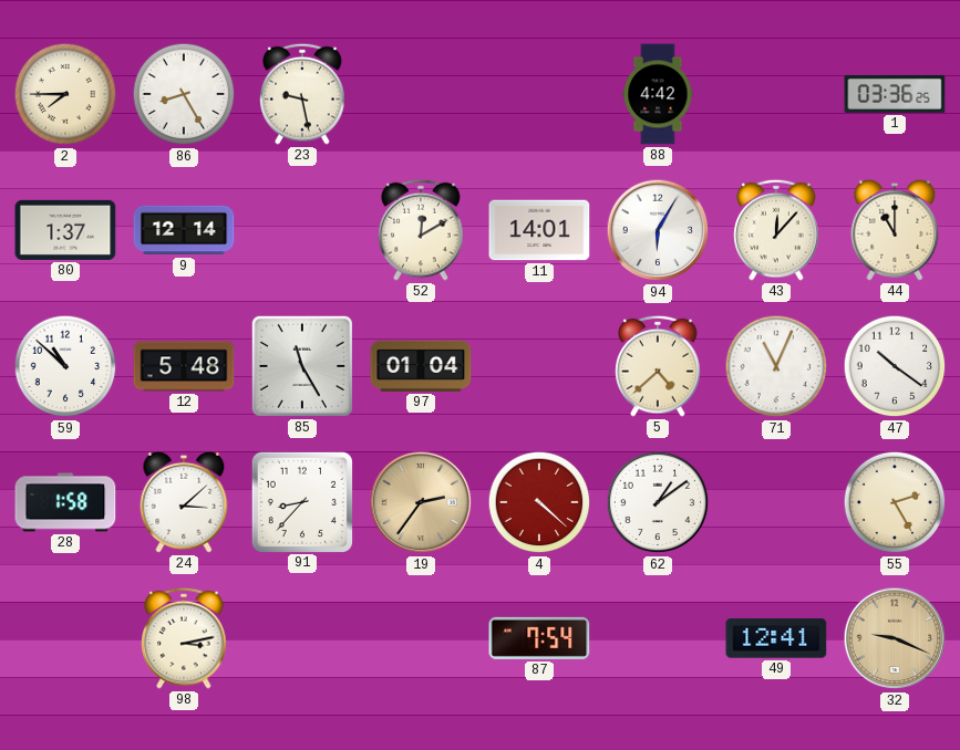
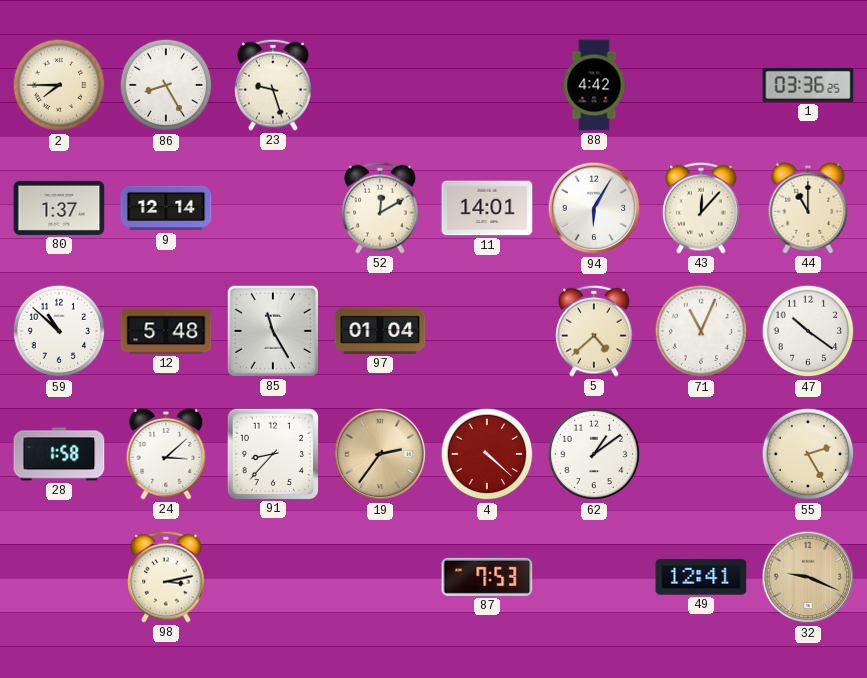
23: 9:28 -> 9:27 (273, 85)
87: 7:54 -> 7:53 (487, 577)
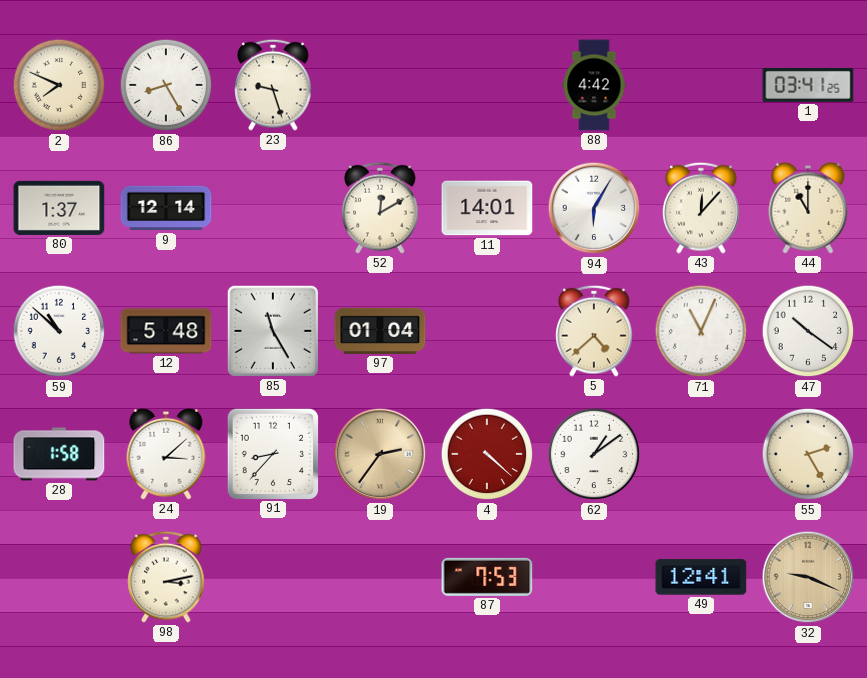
2: 7:45 -> 7:49 (59, 85)
1: 03:36 -> 03:41 (808, 85)
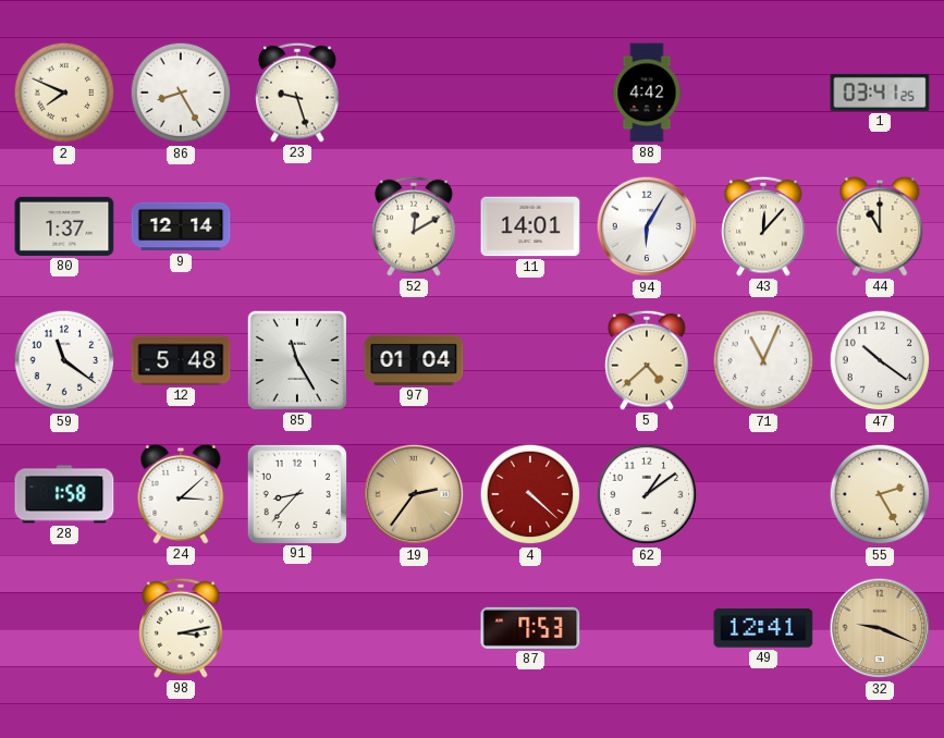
59: 10:52 -> 11:21 (64, 360)
